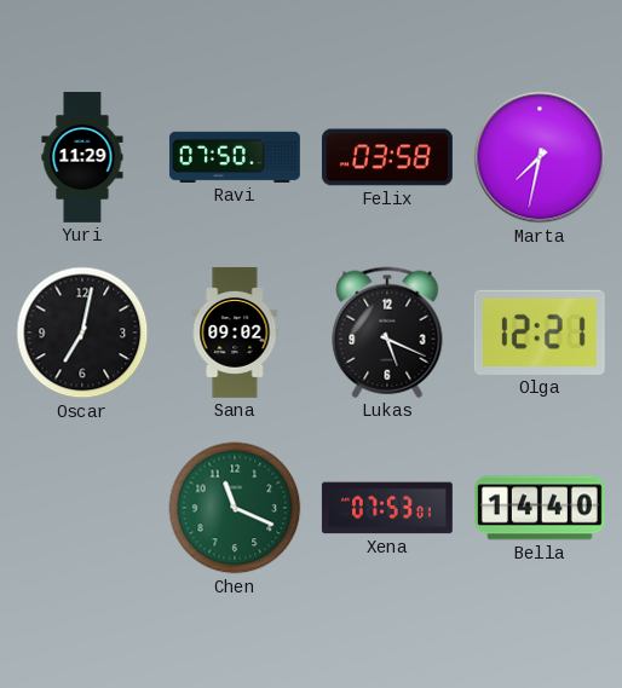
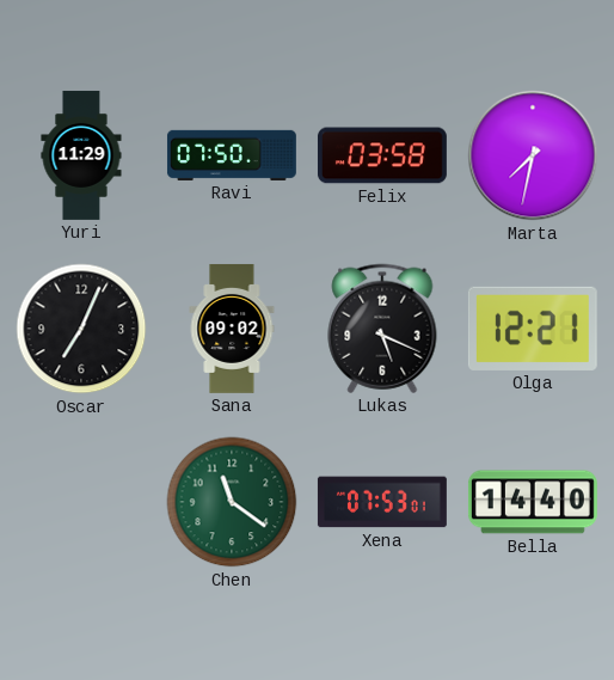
Oscar: 7:02 -> 7:04 (81, 329)
Chen: 11:19 -> 11:21 (232, 502)
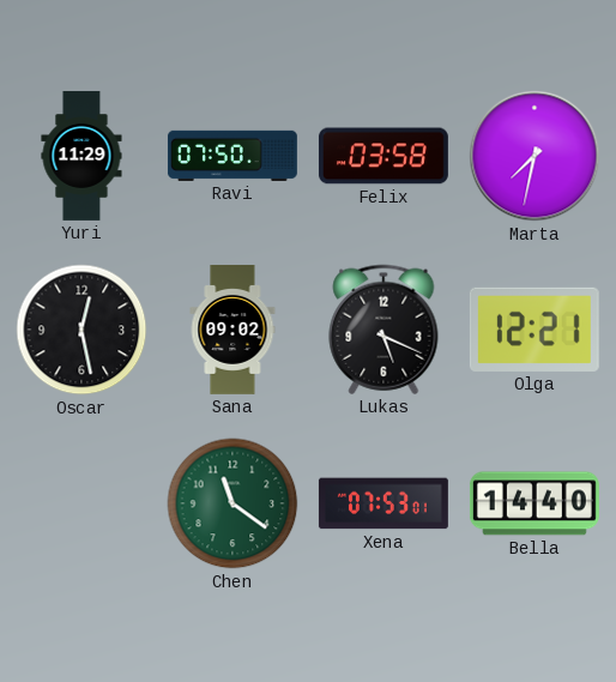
Oscar: 7:04 -> 12:28 (81, 330)
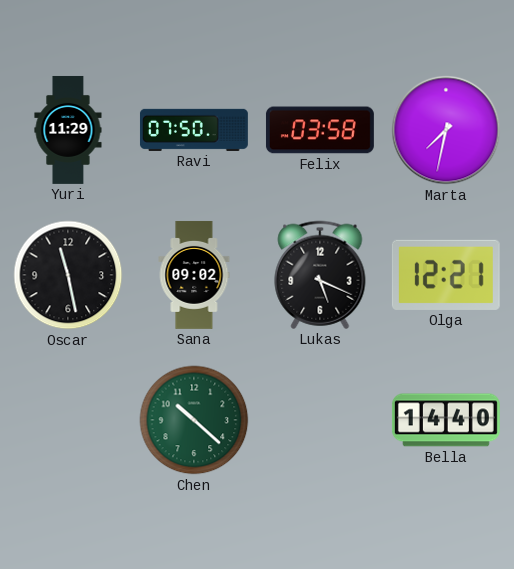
Oscar: 12:28 -> 11:28 (68, 275)
Chen: 11:21 -> 10:22 (194, 420)
Xena: 07:53 -> none (384, 503)
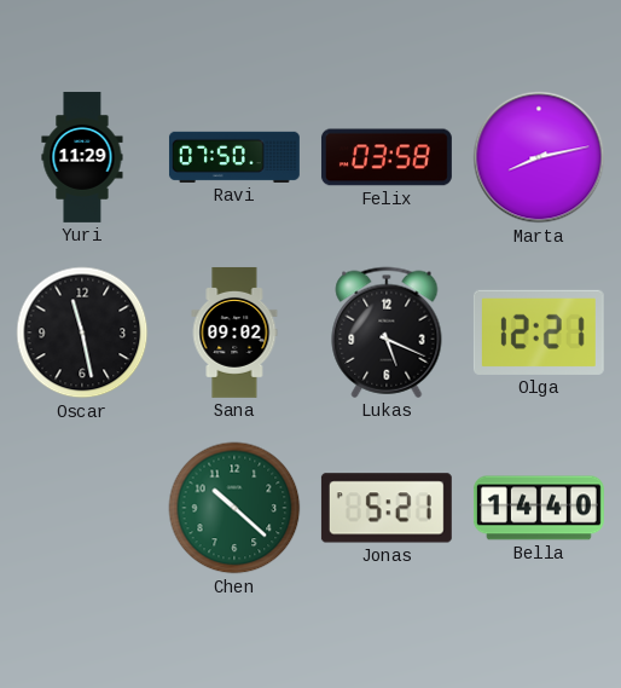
Marta: 7:32 -> 8:13 (539, 157)
Jonas: none -> 5:21 (387, 508)
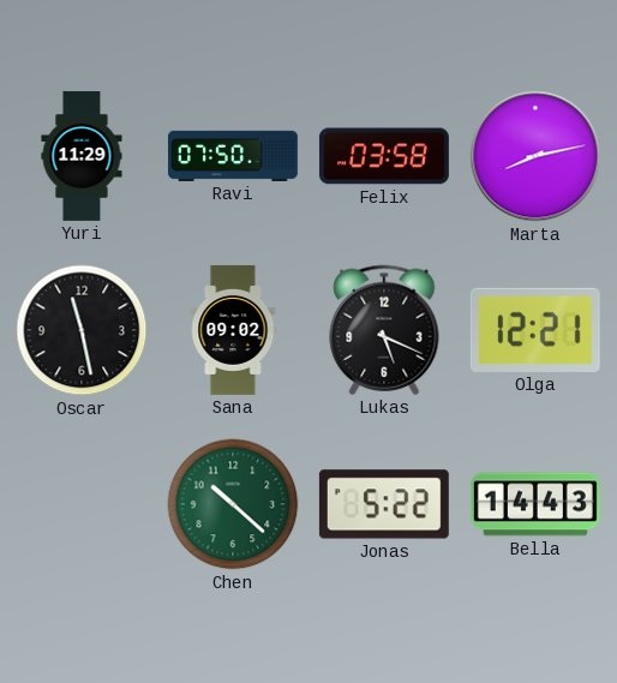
Jonas: 5:21 -> 5:22 (384, 504)
Bella: 14:40 -> 14:43 (535, 504)
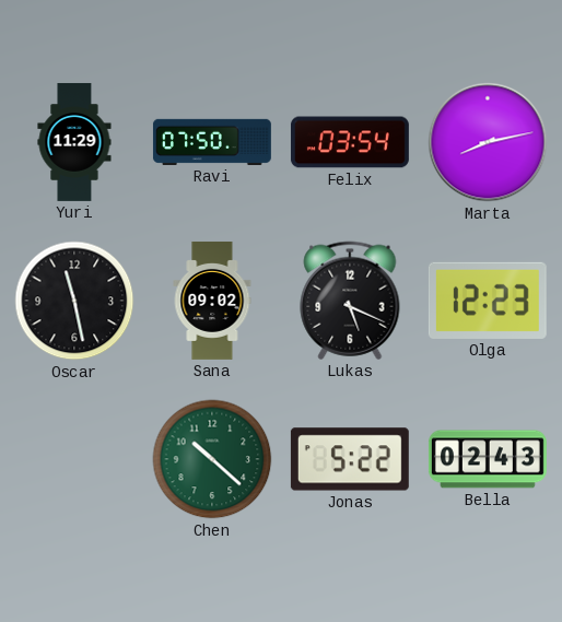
Felix: 03:58 -> 03:54 (350, 142)
Olga: 12:21 -> 12:23 (488, 301)
Bella: 14:43 -> 02:43 (488, 459)
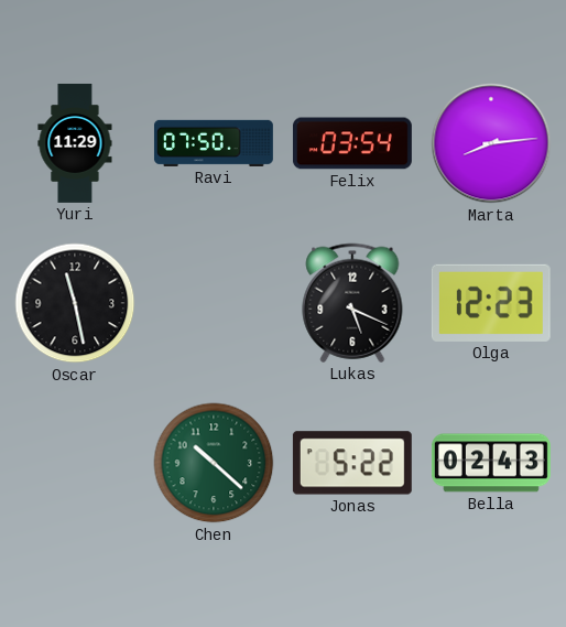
Marta: 8:13 -> 8:14 (491, 143)
Sana: 09:02 -> none (212, 301)
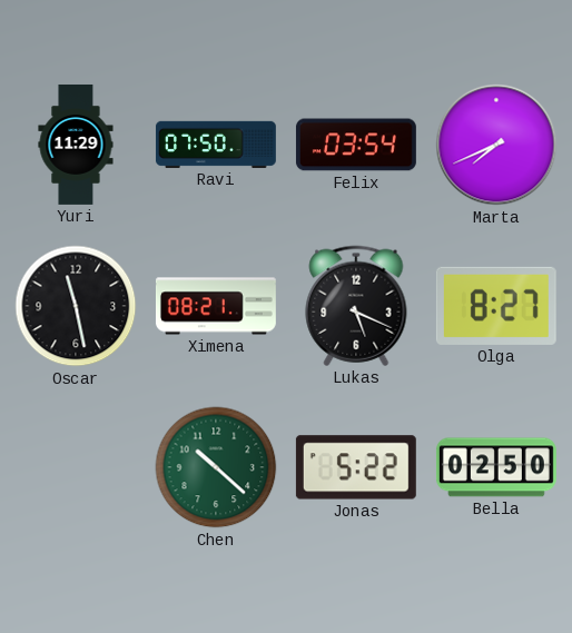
Marta: 8:14 -> 7:41 (496, 145)
Ximena: none -> 08:21 (216, 306)
Olga: 12:23 -> 8:27 (496, 306)
Bella: 02:43 -> 02:50 (496, 467)
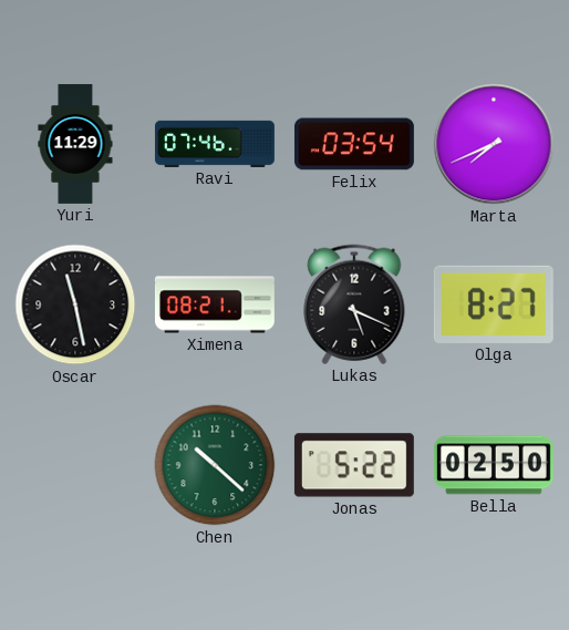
Ravi: 07:50 -> 07:46 (215, 144)
